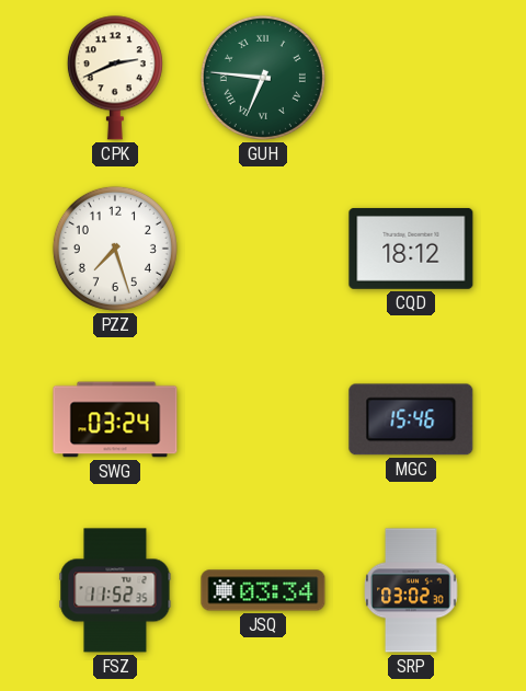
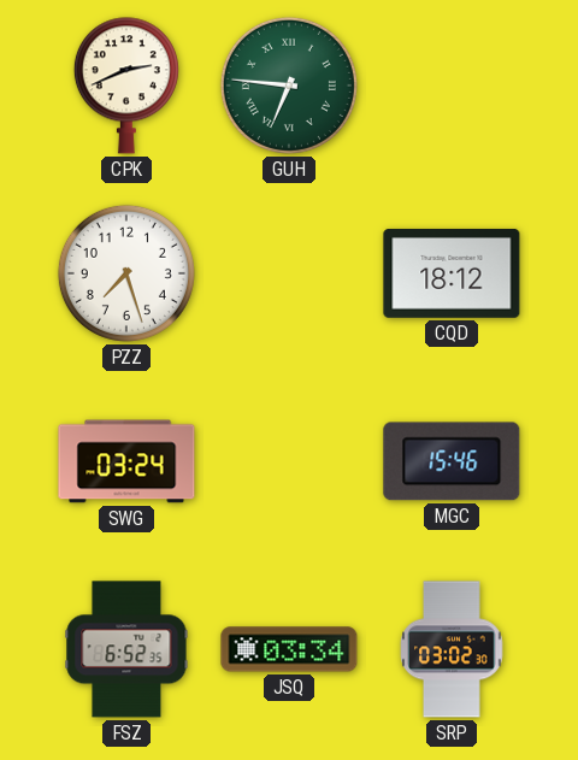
FSZ: 11:52 -> 6:52 (126, 649)
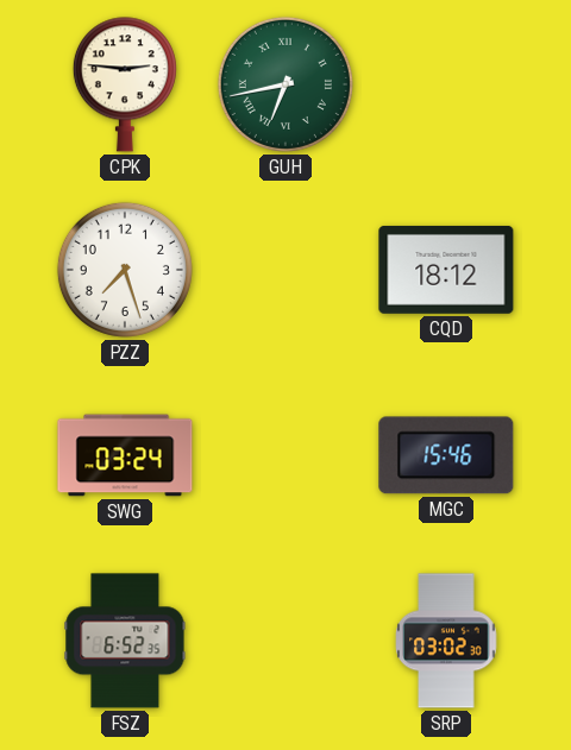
CPK: 2:41 -> 2:46 (125, 84)
GUH: 6:46 -> 6:43 (285, 84)
JSQ: 03:34 -> none (289, 649)
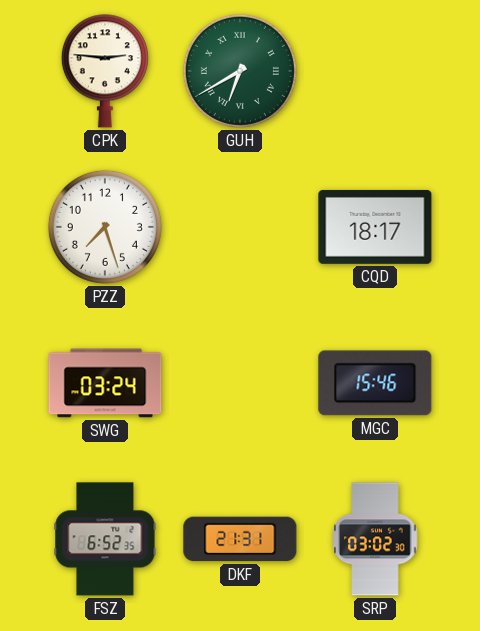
GUH: 6:43 -> 6:40 (240, 71)
CQD: 18:12 -> 18:17 (375, 227)
DKF: none -> 21:31 (240, 539)
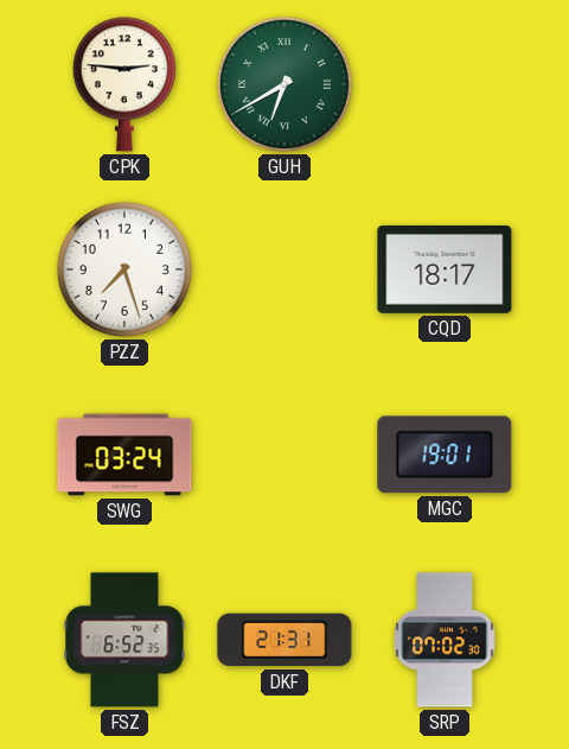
MGC: 15:46 -> 19:01 (445, 455)
SRP: 03:02 -> 07:02 (445, 640)
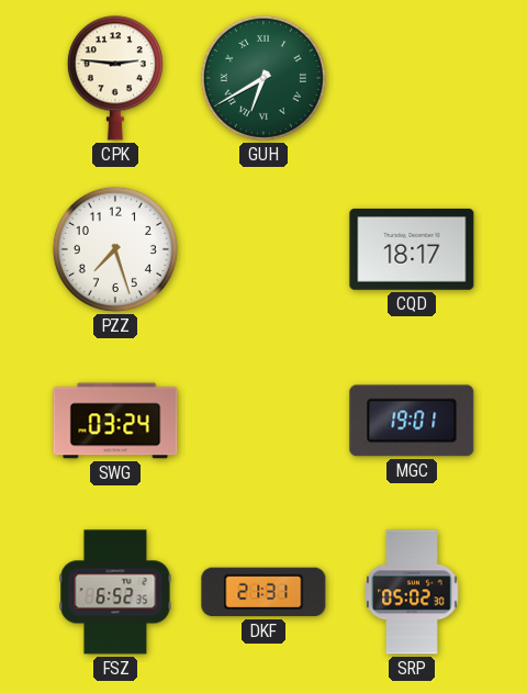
SRP: 07:02 -> 05:02 (412, 592)
